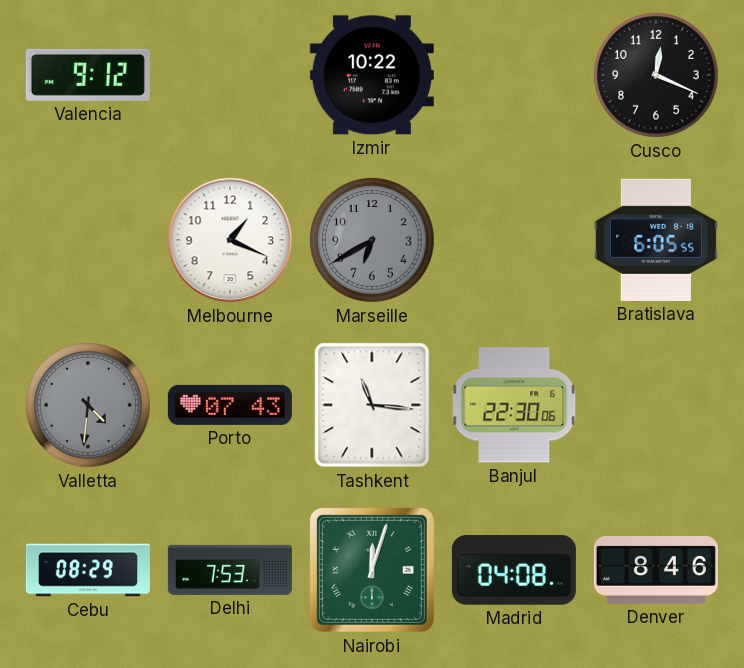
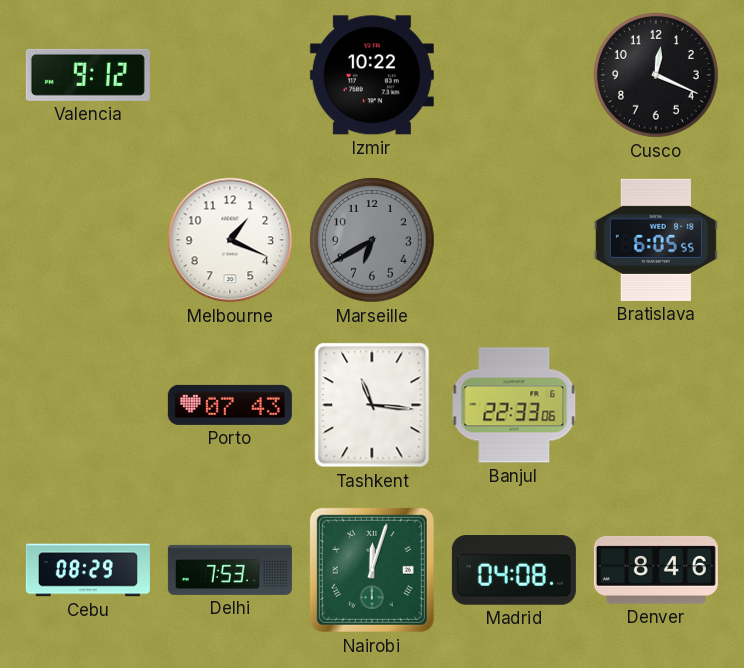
Valletta: 4:31 -> none (89, 406)
Banjul: 22:30 -> 22:33 (514, 405)
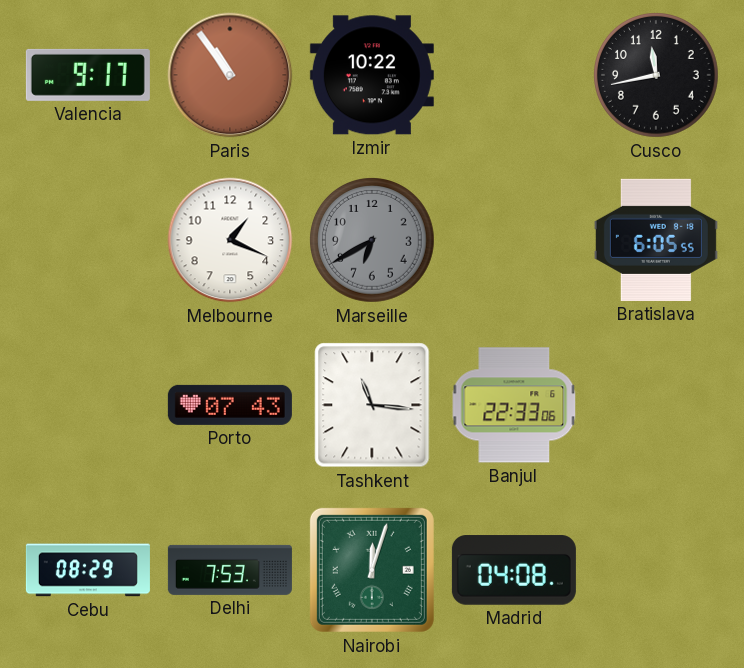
Valencia: 9:12 -> 9:17 (88, 75)
Paris: none -> 10:54 (230, 75)
Cusco: 12:19 -> 11:43 (657, 76)
Denver: 8:46 -> none (656, 570)
